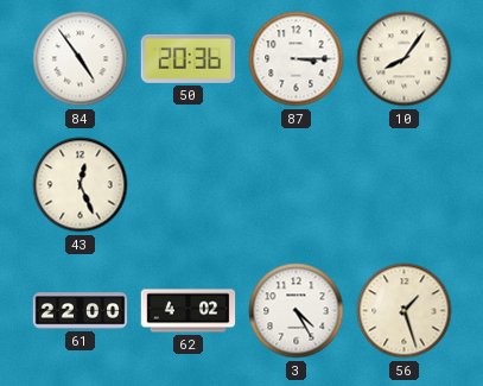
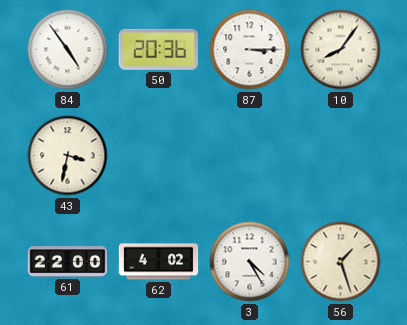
43: 12:26 -> 3:32 (68, 156)
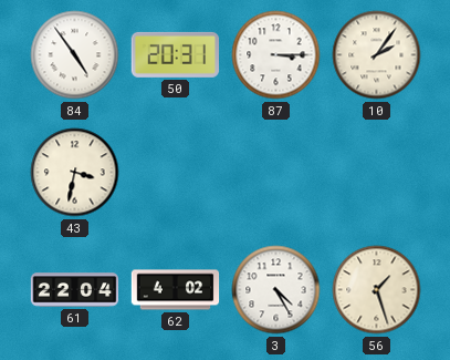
50: 20:36 -> 20:31 (175, 54)
10: 8:06 -> 2:06 (377, 55)
61: 22:00 -> 22:04 (75, 290)
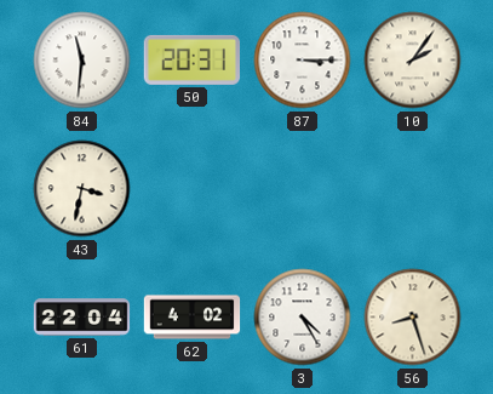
84: 4:54 -> 11:31 (82, 61)
56: 1:27 -> 8:27 (413, 318)
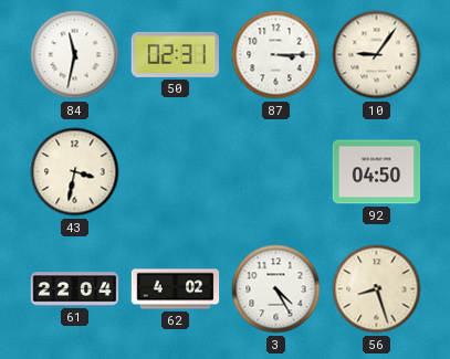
84: 11:31 -> 11:32 (75, 55)
50: 20:31 -> 02:31 (175, 54)
10: 2:06 -> 9:06 (377, 55)
92: none -> 04:50 (377, 172)
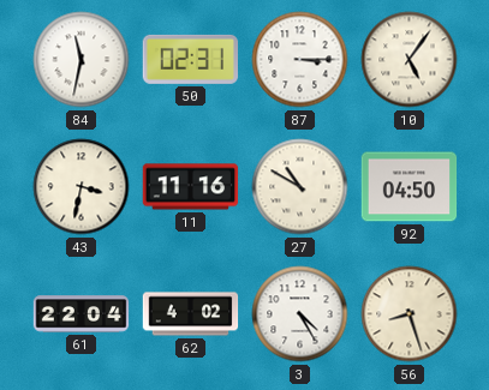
10: 9:06 -> 5:06 (410, 60)
11: none -> 11:16 (191, 187)
27: none -> 10:50 (300, 187)
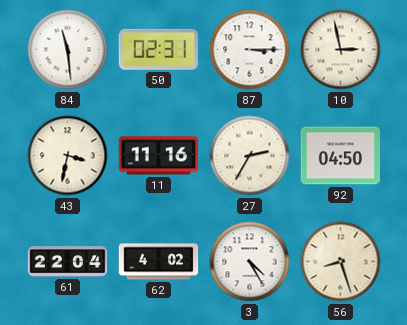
84: 11:32 -> 11:29 (68, 50)
10: 5:06 -> 2:58 (341, 50)
27: 10:50 -> 2:35 (250, 156)
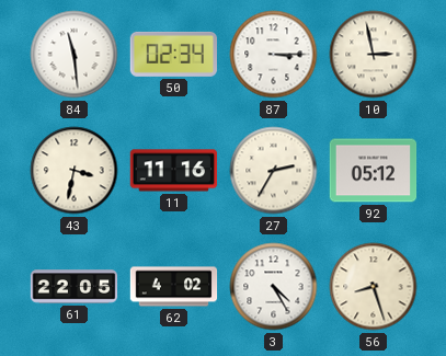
50: 02:31 -> 02:34 (173, 54)
92: 04:50 -> 05:12 (374, 171)
61: 22:04 -> 22:05 (75, 287)
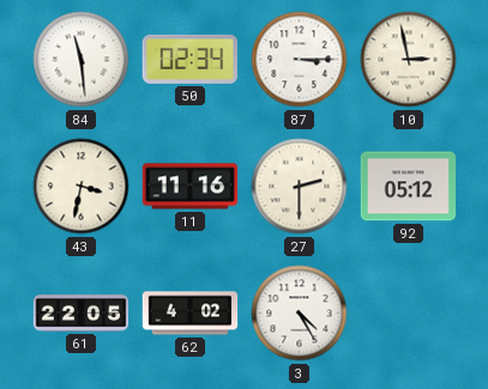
27: 2:35 -> 2:30 (300, 187)
56: 8:27 -> none (374, 287)
